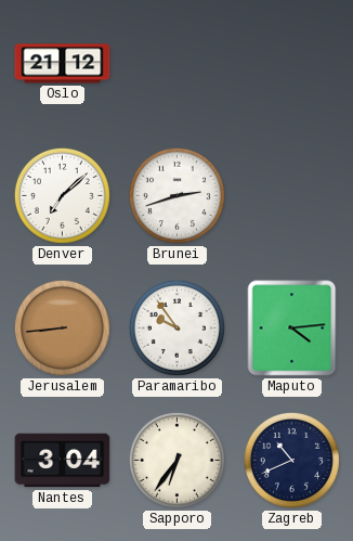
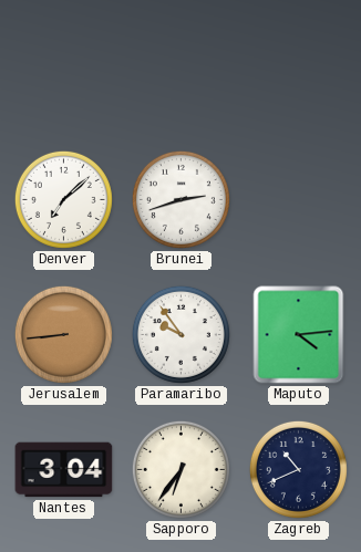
Oslo: 21:12 -> none (63, 64)
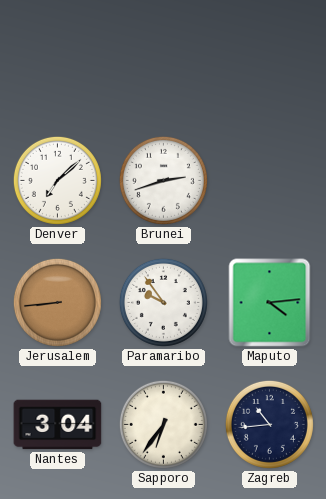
Zagreb: 10:41 -> 10:44 (269, 424)
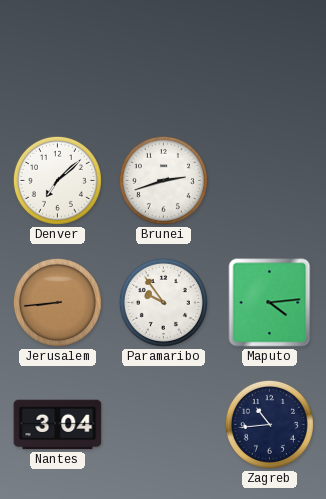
Sapporo: 6:36 -> none (163, 424)
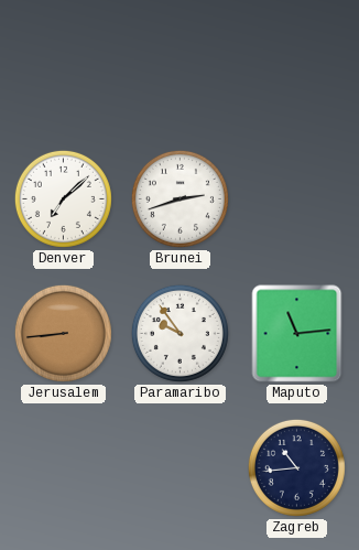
Maputo: 4:14 -> 11:14 (297, 334)
Nantes: 3:04 -> none (58, 425)
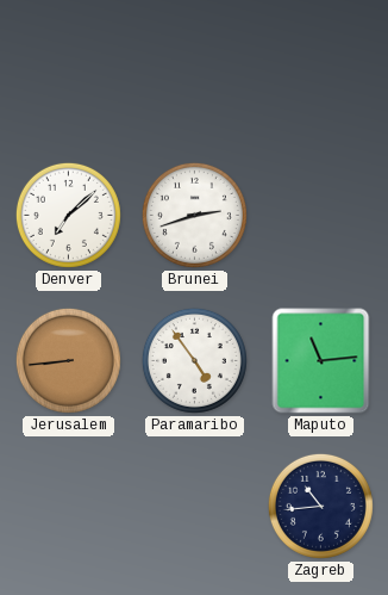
Paramaribo: 9:54 -> 4:54 (194, 360)
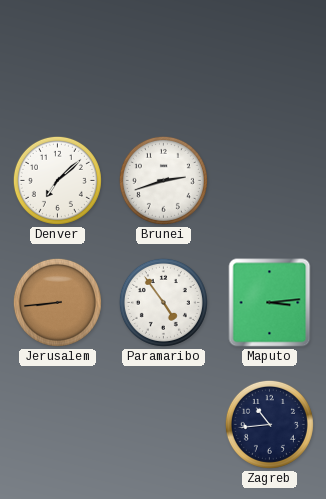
Maputo: 11:14 -> 3:14 (270, 303)
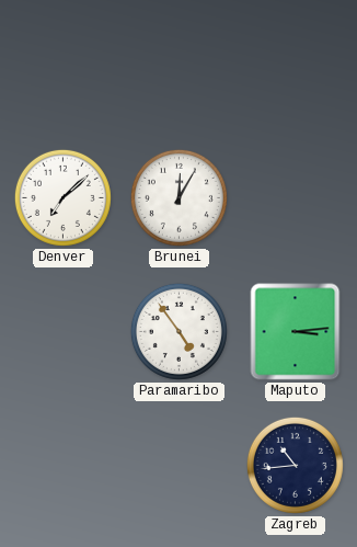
Brunei: 2:42 -> 12:05 (178, 197)
Jerusalem: 8:44 -> none (57, 302)
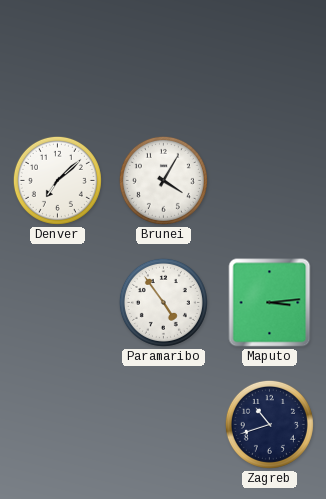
Brunei: 12:05 -> 4:05 (163, 180)
Zagreb: 10:44 -> 10:42 (269, 424)
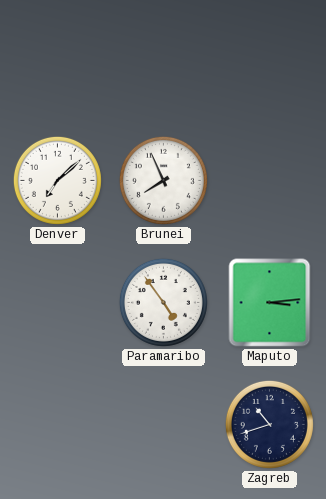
Brunei: 4:05 -> 7:56 (163, 180)
